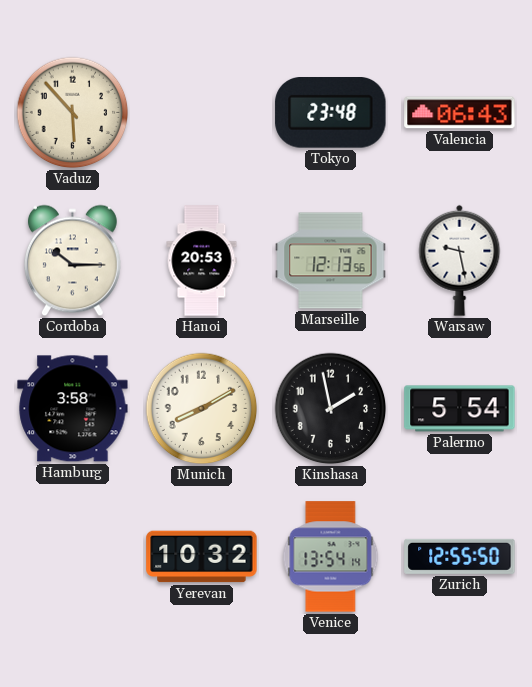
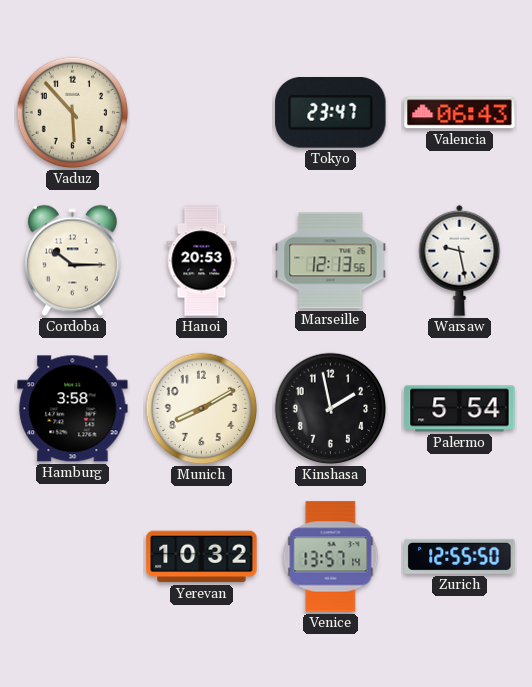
Tokyo: 23:48 -> 23:47 (331, 113)
Venice: 13:54 -> 13:57 (331, 557)
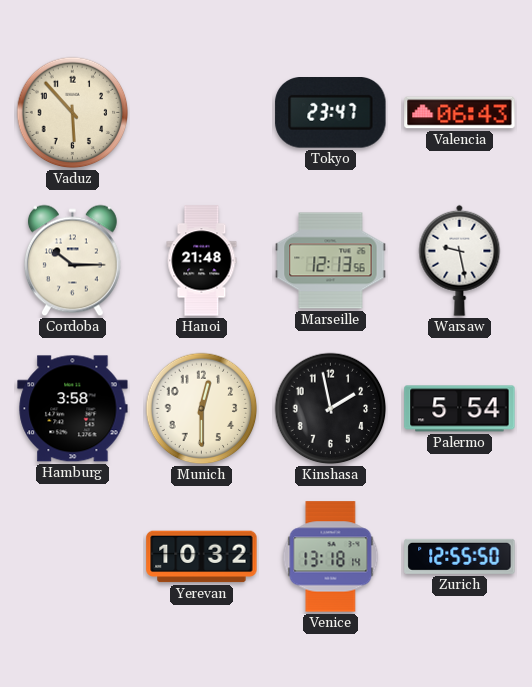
Hanoi: 20:53 -> 21:48 (202, 261)
Munich: 8:10 -> 12:30 (202, 409)
Venice: 13:57 -> 13:18 (331, 557)
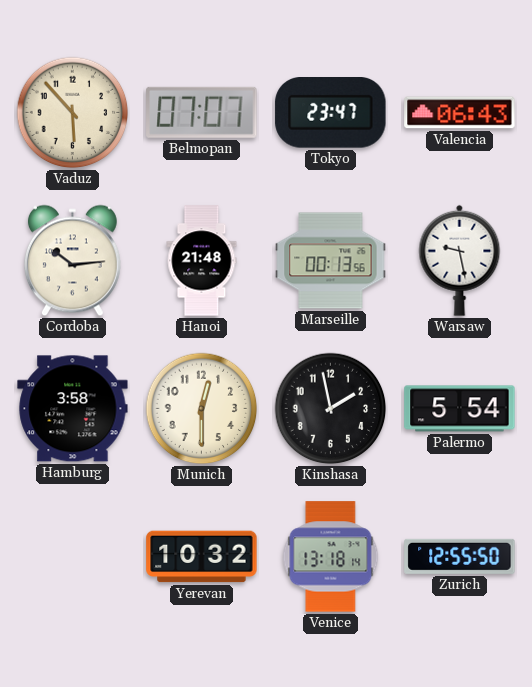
Belmopan: none -> 07:07 (202, 112)
Cordoba: 10:15 -> 10:14 (72, 261)
Marseille: 12:13 -> 00:13 (331, 261)
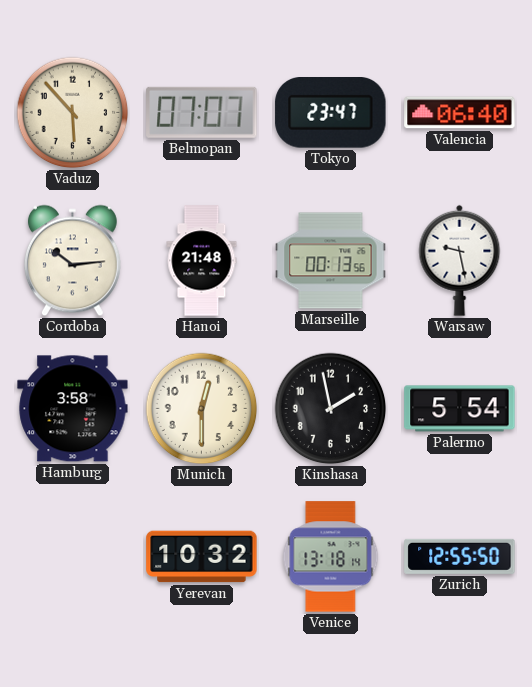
Valencia: 06:43 -> 06:40 (460, 113)
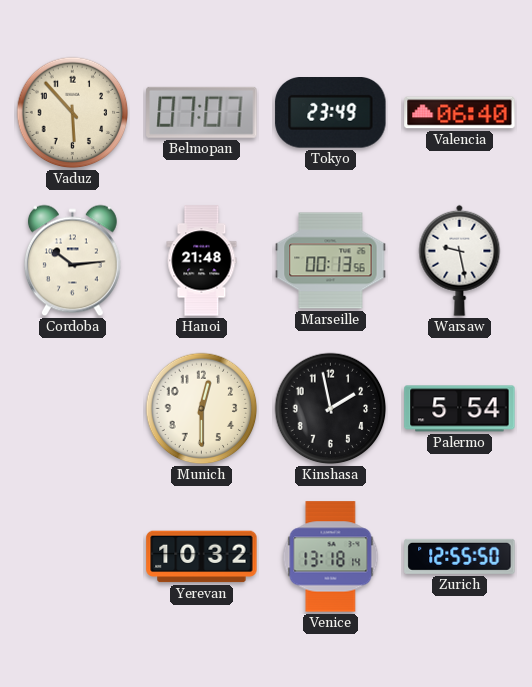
Tokyo: 23:47 -> 23:49 (331, 113)
Hamburg: 3:58 -> none (73, 409)
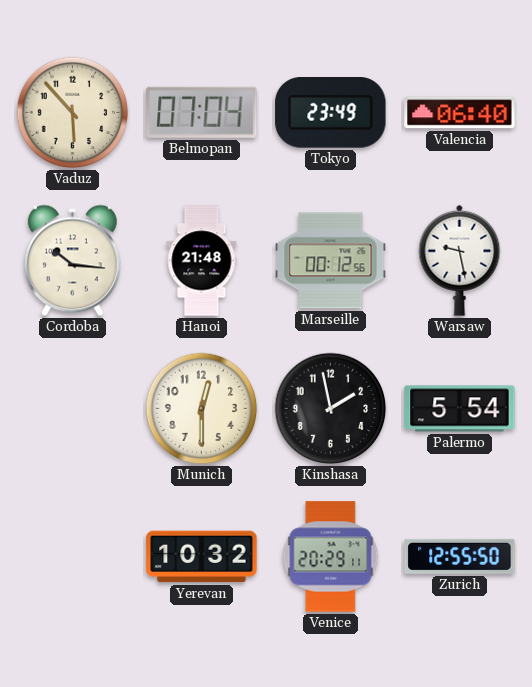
Belmopan: 07:07 -> 07:04 (202, 112)
Cordoba: 10:14 -> 10:16 (72, 261)
Marseille: 00:13 -> 00:12 (331, 261)
Venice: 13:18 -> 20:29 (331, 557)
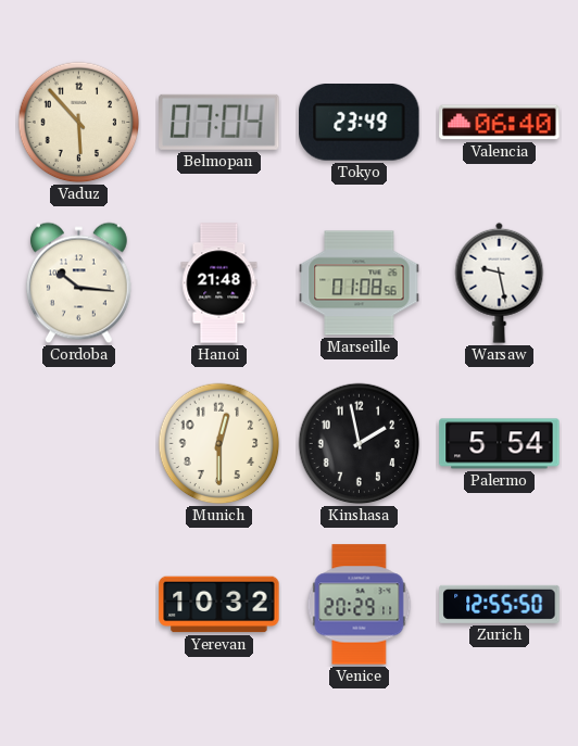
Marseille: 00:12 -> 01:08 (360, 283)
